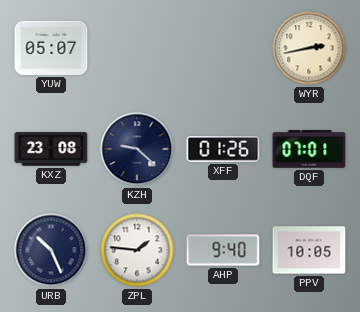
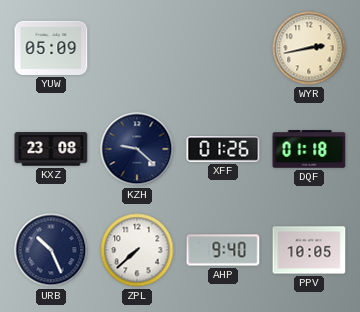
YUW: 05:07 -> 05:09 (51, 48)
DQF: 07:01 -> 01:18 (309, 149)
ZPL: 1:46 -> 7:38 (137, 250)
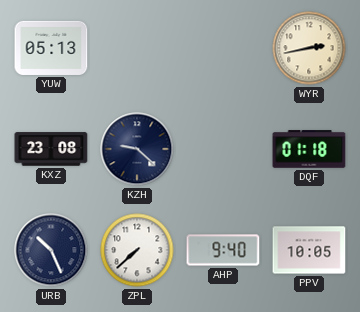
YUW: 05:09 -> 05:13 (51, 48)
XFF: 01:26 -> none (223, 149)
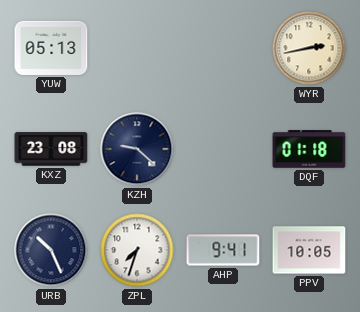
ZPL: 7:38 -> 7:33 (137, 250)
AHP: 9:40 -> 9:41 (223, 250)
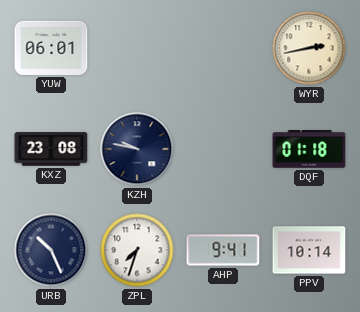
YUW: 05:13 -> 06:01 (51, 48)
KZH: 9:22 -> 9:47 (137, 149)
PPV: 10:05 -> 10:14 (309, 250)
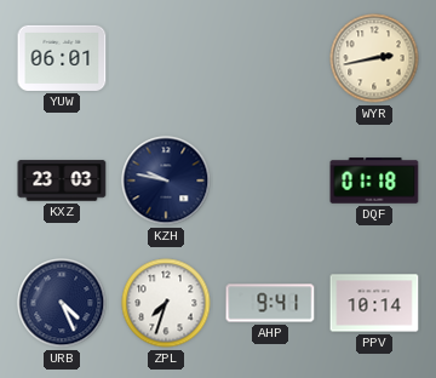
KXZ: 23:08 -> 23:03 (62, 181)
URB: 10:26 -> 4:26 (62, 303)
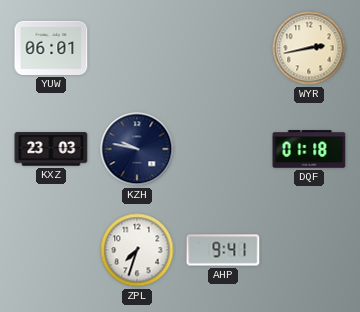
URB: 4:26 -> none (62, 303)
PPV: 10:14 -> none (374, 303)
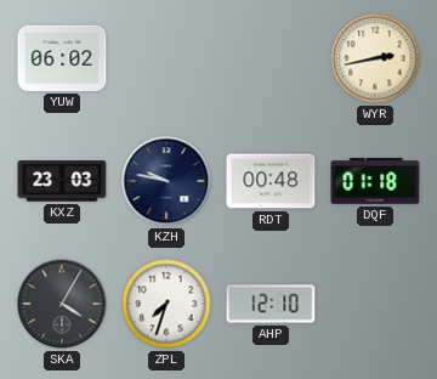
YUW: 06:01 -> 06:02 (62, 58)
RDT: none -> 00:48 (271, 181)
SKA: none -> 4:05 (62, 304)
AHP: 9:41 -> 12:10 (271, 304)
